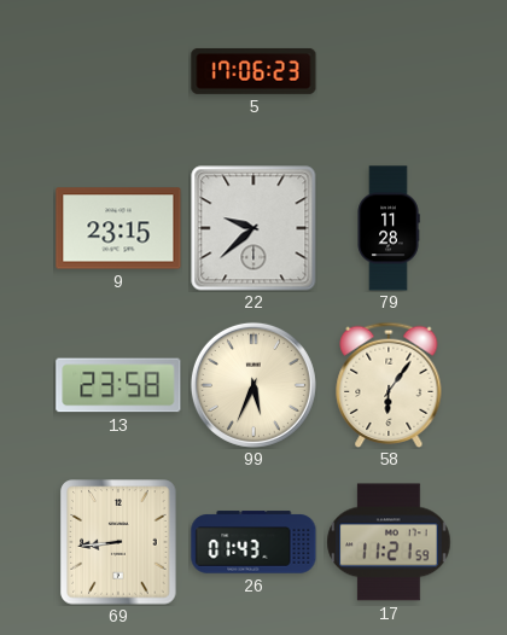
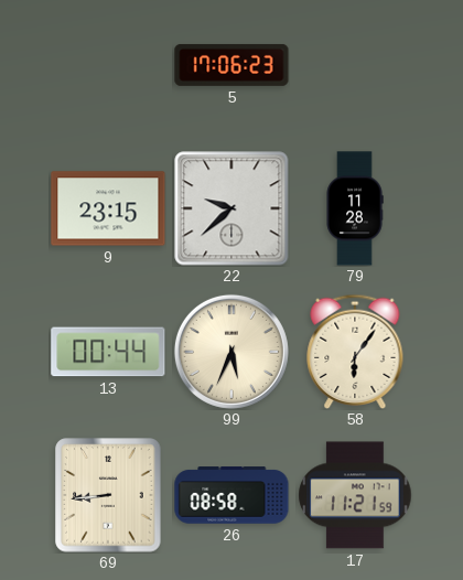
13: 23:58 -> 00:44 (108, 352)
26: 01:43 -> 08:58 (232, 495)
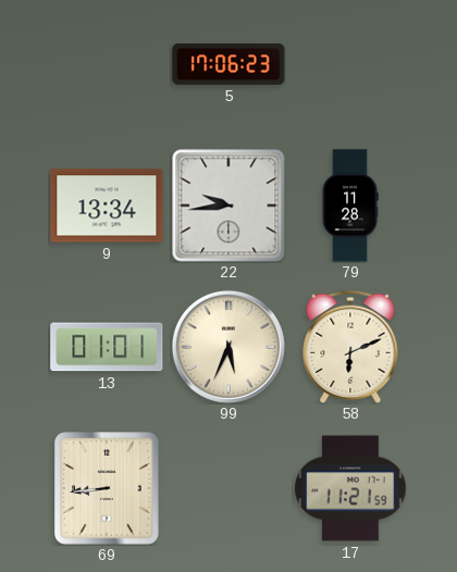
9: 23:15 -> 13:34 (107, 206)
22: 9:38 -> 9:44 (228, 206)
13: 00:44 -> 01:01 (107, 347)
58: 6:06 -> 6:11 (350, 346)
26: 08:58 -> none (232, 495)
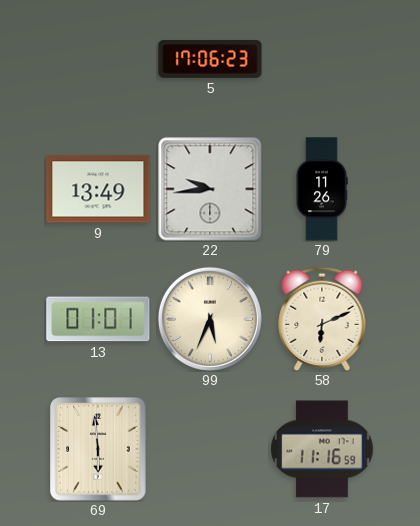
9: 13:34 -> 13:49 (98, 189)
79: 11:28 -> 11:26 (322, 189)
69: 8:44 -> 5:59 (98, 449)
17: 11:21 -> 11:16 (322, 449)
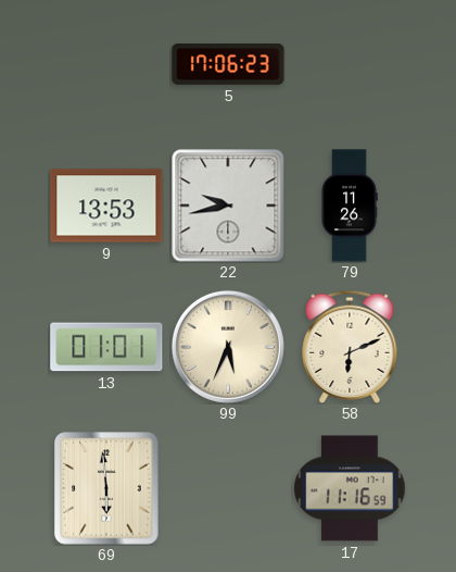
9: 13:49 -> 13:53 (106, 206)
22: 9:44 -> 9:43 (228, 206)
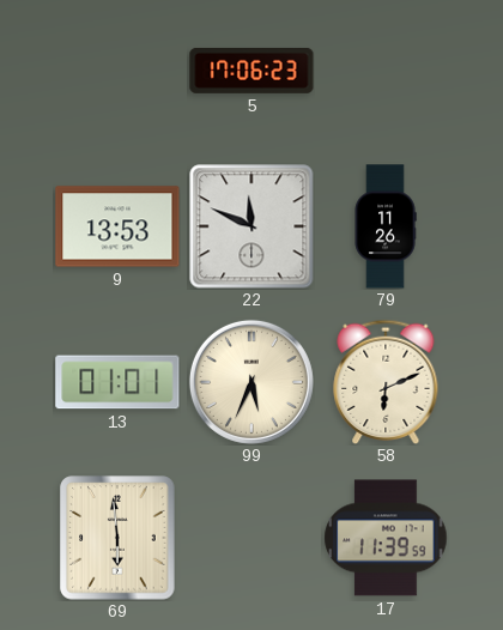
22: 9:43 -> 11:49 (251, 226)
17: 11:16 -> 11:39 (386, 538)
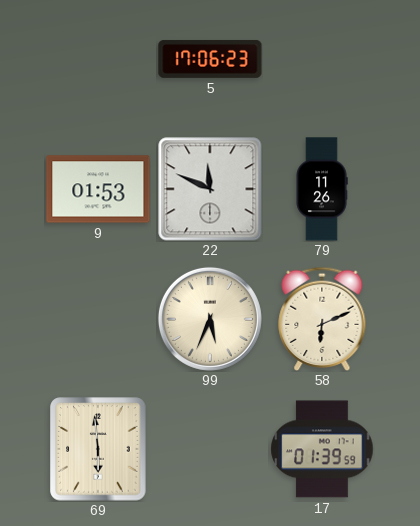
9: 13:53 -> 01:53 (98, 189)
13: 01:01 -> none (117, 382)
17: 11:39 -> 01:39 (322, 449)
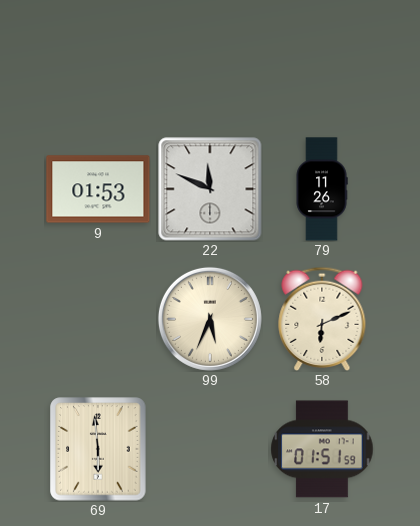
5: 17:06 -> none (210, 59)
17: 01:39 -> 01:51 (322, 449)
